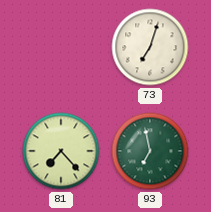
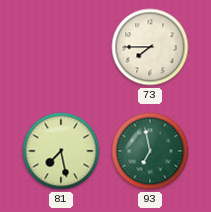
73: 7:03 -> 7:45 (150, 47)
81: 7:23 -> 7:28 (61, 151)
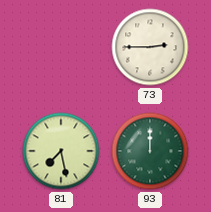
73: 7:45 -> 2:45 (150, 47)
93: 6:58 -> 12:00 (150, 151)
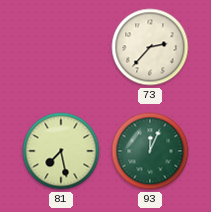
73: 2:45 -> 2:37 (150, 47)
93: 12:00 -> 12:04 (150, 151)
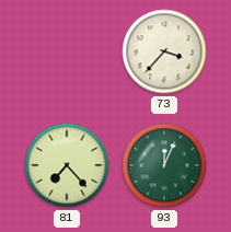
73: 2:37 -> 3:37 (164, 51)
81: 7:28 -> 7:23 (67, 165)
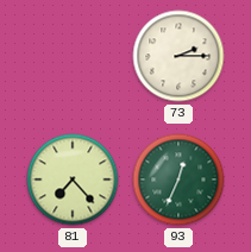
73: 3:37 -> 2:15 (178, 56)
93: 12:04 -> 12:34 (178, 179)
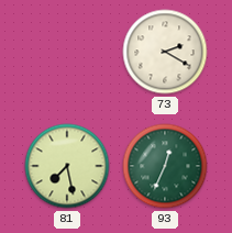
73: 2:15 -> 2:20 (165, 52)
81: 7:23 -> 7:28 (67, 166)
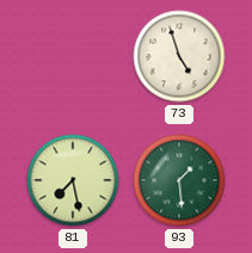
73: 2:20 -> 4:57 (179, 56)
93: 12:34 -> 1:29 (179, 180)
